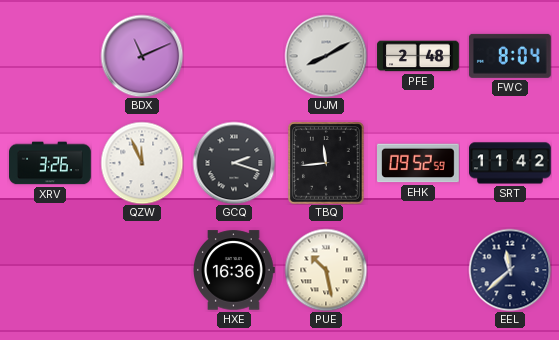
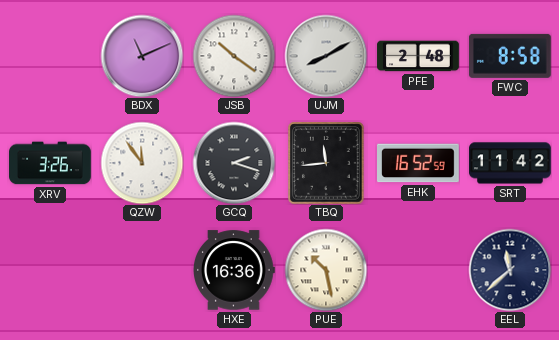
JSB: none -> 10:21 (234, 56)
FWC: 8:04 -> 8:58 (510, 56)
QZW: 11:56 -> 11:54 (142, 163)
EHK: 09:52 -> 16:52 (419, 163)
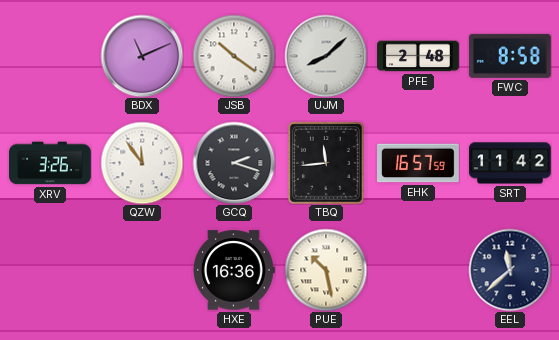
UJM: 8:10 -> 8:08 (326, 56)
EHK: 16:52 -> 16:57 (419, 163)
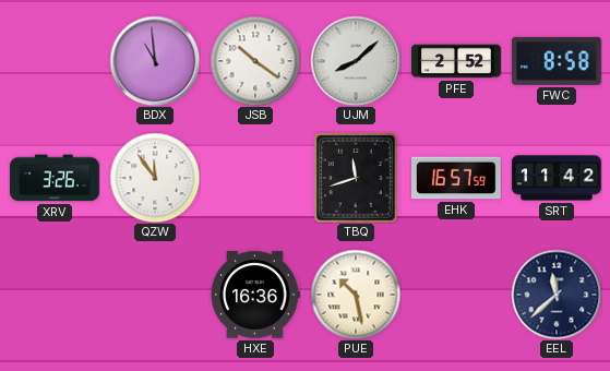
BDX: 11:11 -> 10:59 (155, 61)
PFE: 2:48 -> 2:52 (456, 61)
GCQ: 2:18 -> none (234, 163)
TBQ: 11:44 -> 11:42 (356, 178)
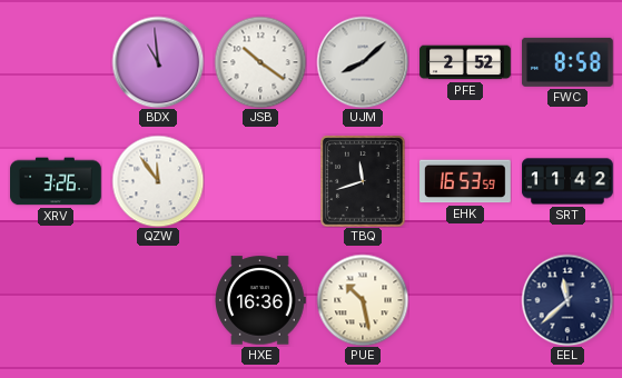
EHK: 16:57 -> 16:53 (466, 181)
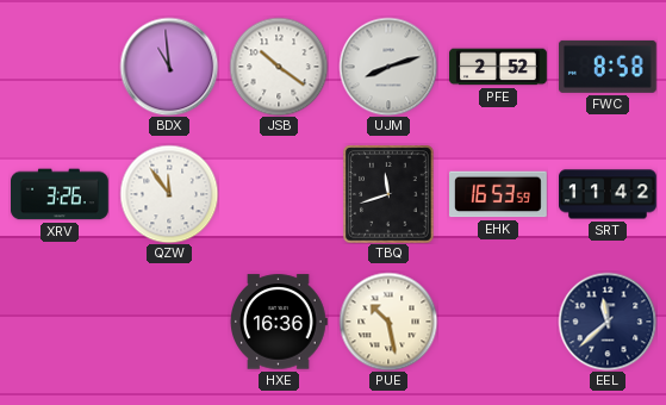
UJM: 8:08 -> 8:12 (388, 67)
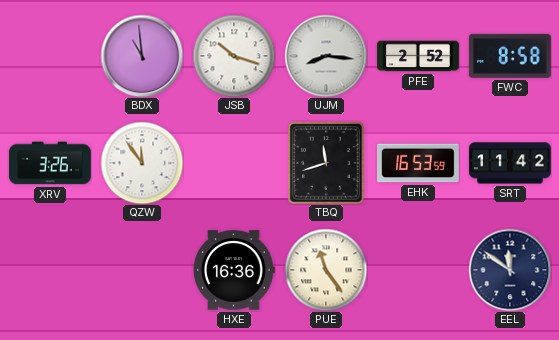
JSB: 10:21 -> 10:18 (234, 56)
UJM: 8:12 -> 8:16 (326, 56)
PUE: 10:28 -> 11:24 (326, 270)
EEL: 11:38 -> 11:51 (510, 270)
